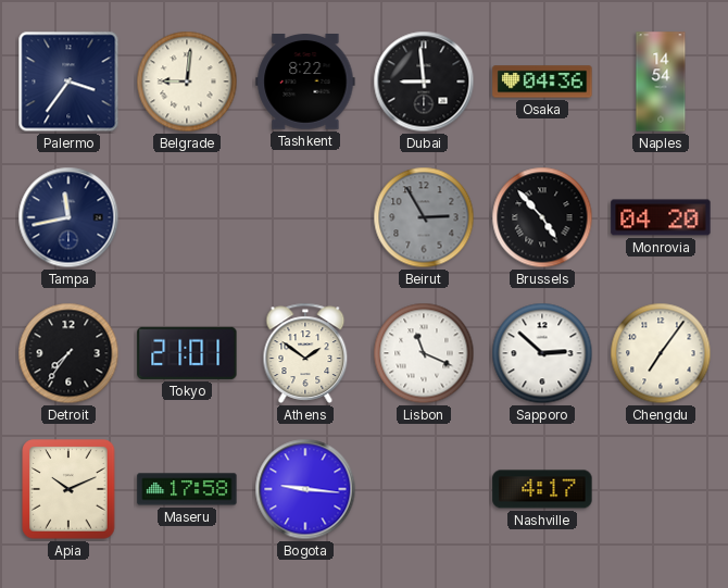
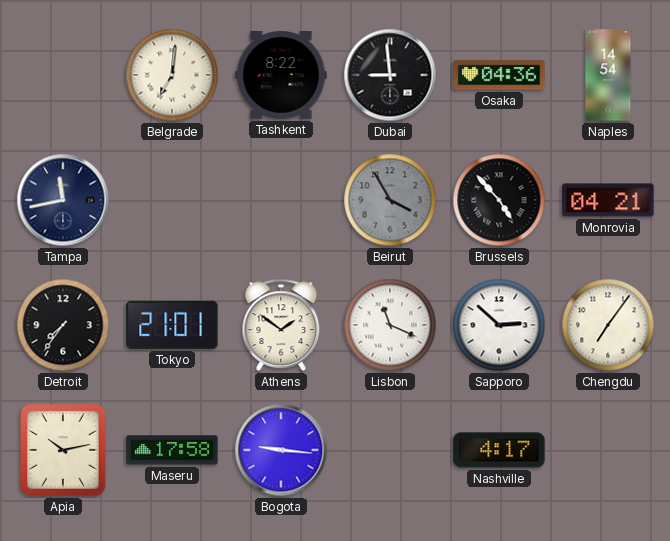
Palermo: 3:36 -> none (68, 82)
Belgrade: 9:01 -> 7:01 (172, 75)
Beirut: 2:55 -> 3:55 (390, 200)
Monrovia: 04:20 -> 04:21 (608, 200)
Apia: 10:11 -> 10:13 (63, 450)
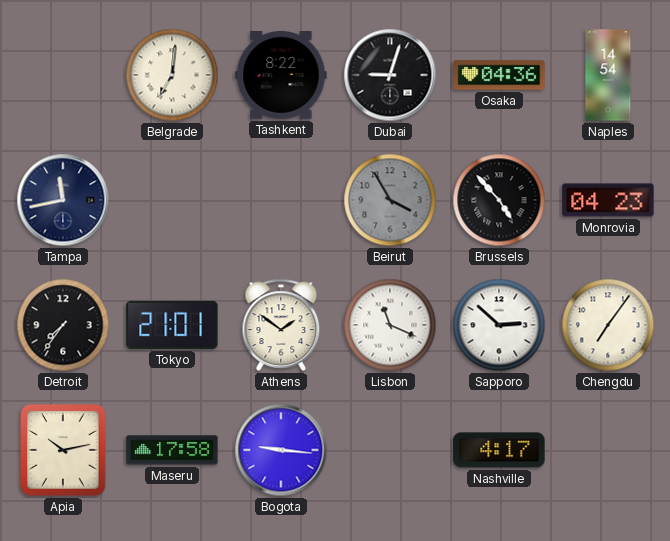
Dubai: 8:59 -> 9:03 (390, 75)
Monrovia: 04:21 -> 04:23 (608, 200)
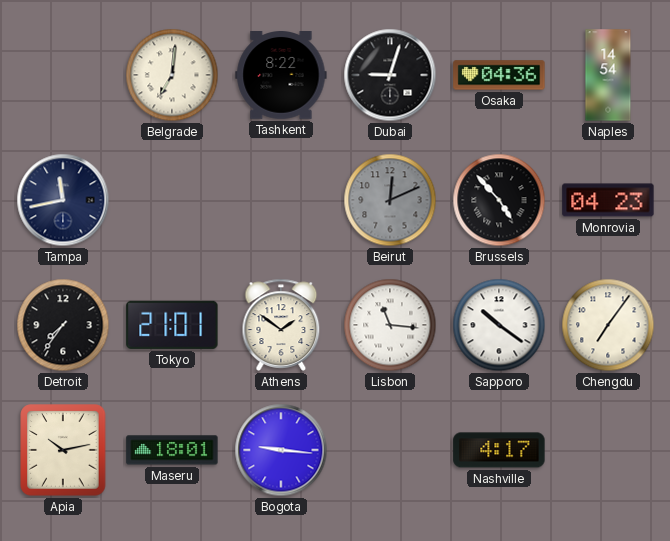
Beirut: 3:55 -> 12:11 (390, 200)
Lisbon: 11:19 -> 11:16 (390, 325)
Sapporo: 2:52 -> 10:21 (499, 325)
Maseru: 17:58 -> 18:01 (172, 450)
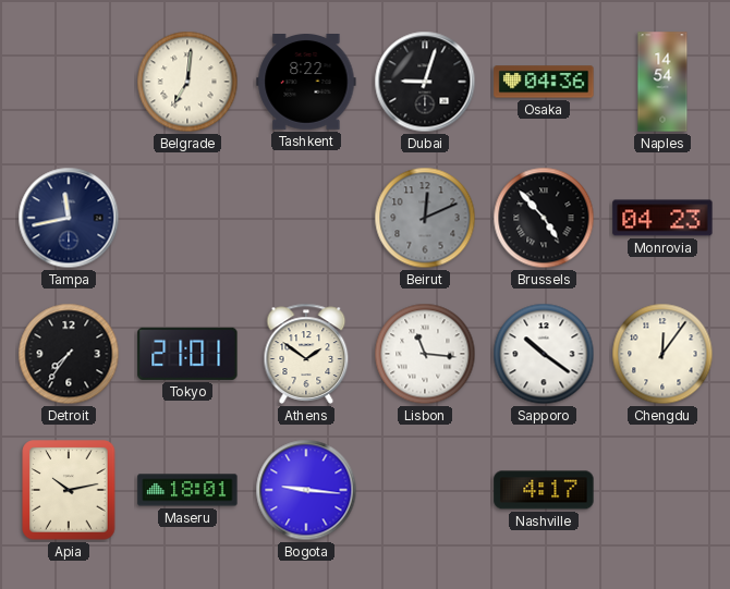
Chengdu: 7:06 -> 12:06 (662, 354)
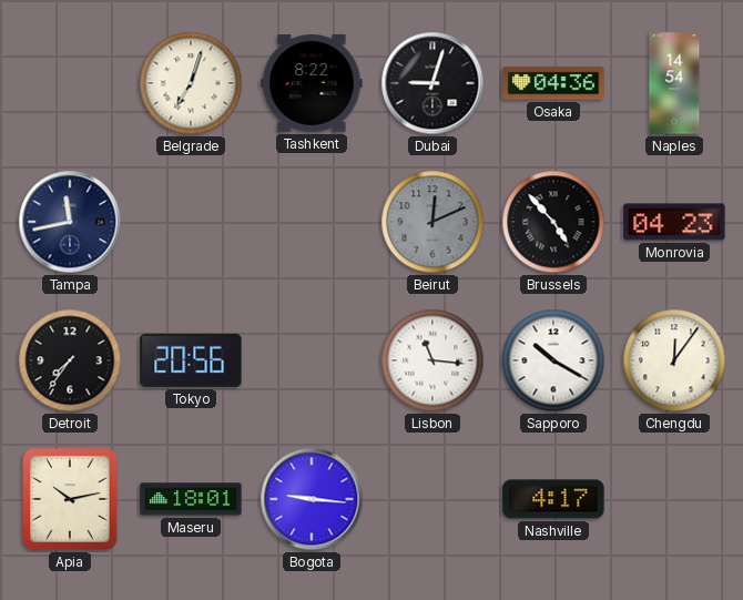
Belgrade: 7:01 -> 7:03 (191, 83)
Tokyo: 21:01 -> 20:56 (191, 360)
Athens: 1:51 -> none (306, 354)
Sapporo: 10:21 -> 10:20 (553, 360)
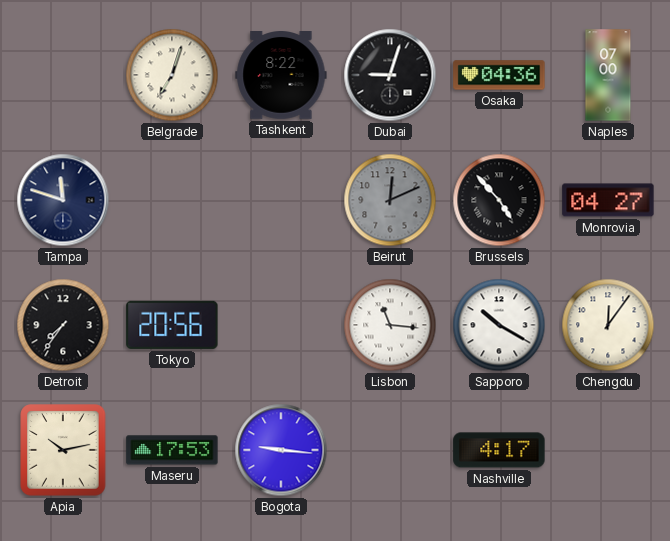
Naples: 14:54 -> 07:00 (608, 75)
Tampa: 11:43 -> 11:48 (63, 200)
Monrovia: 04:23 -> 04:27 (608, 200)
Maseru: 18:01 -> 17:53 (172, 450)
